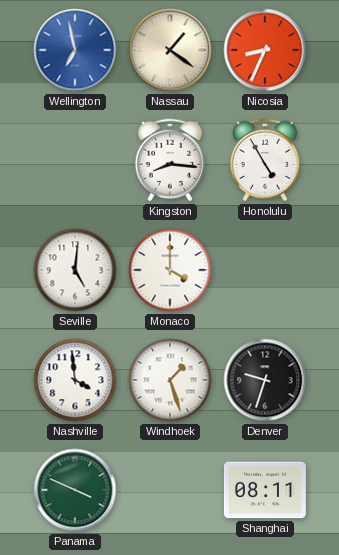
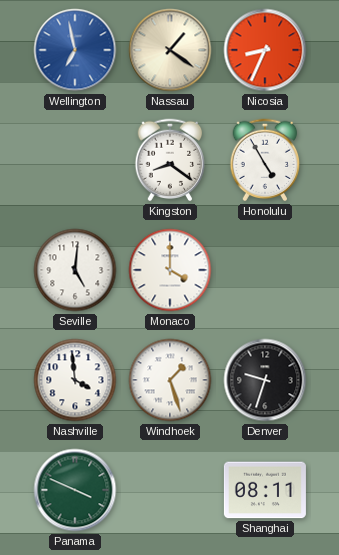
Kingston: 8:16 -> 8:21 (170, 160)
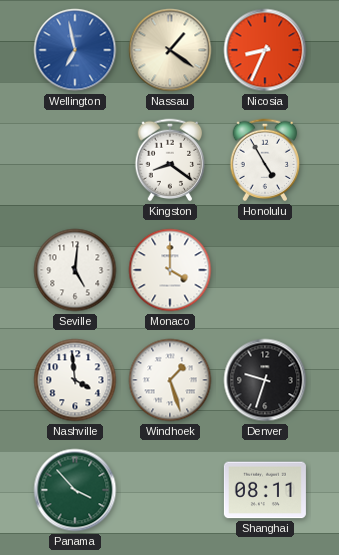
Panama: 3:49 -> 3:53 (75, 490)
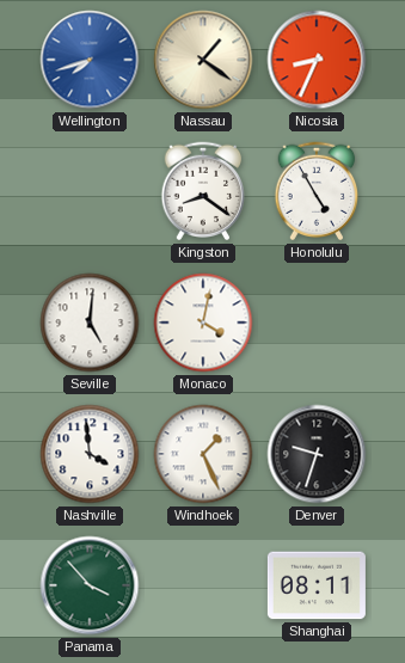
Wellington: 6:58 -> 7:42 (90, 60)
Monaco: 4:00 -> 4:02 (203, 323)
Windhoek: 1:27 -> 1:26 (203, 454)
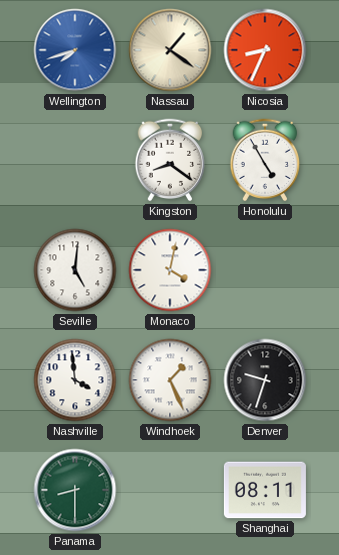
Panama: 3:53 -> 8:30 (75, 490)
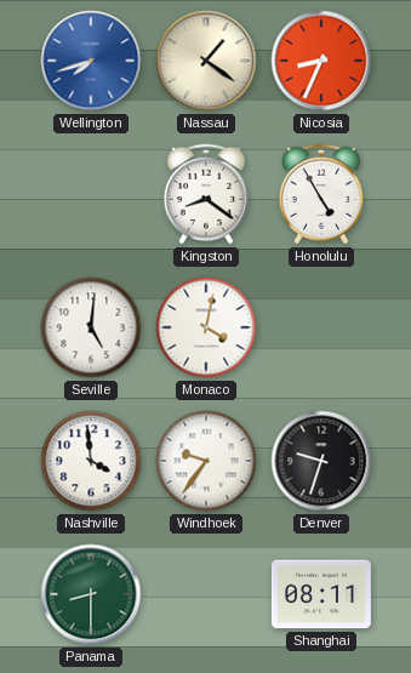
Windhoek: 1:26 -> 9:36 (206, 461)
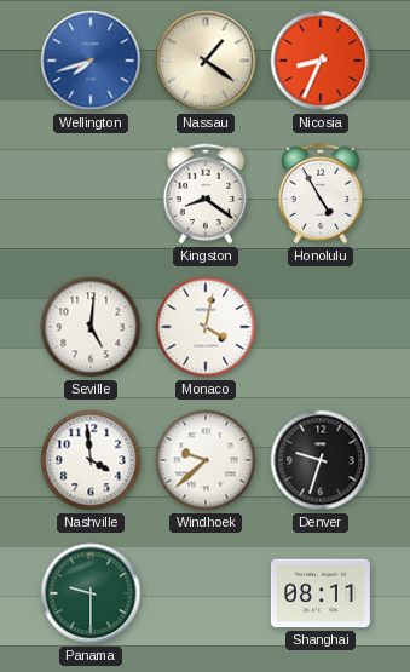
Windhoek: 9:36 -> 9:38 (206, 460)
Panama: 8:30 -> 9:30 (91, 593)
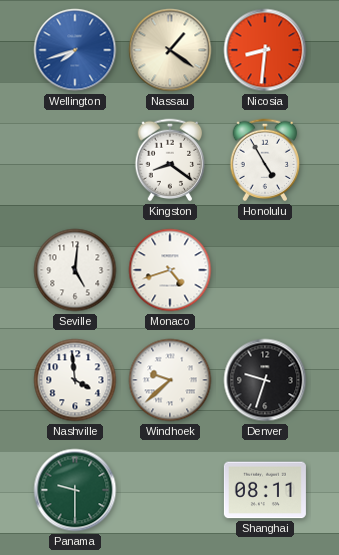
Nicosia: 8:34 -> 8:31 (265, 50)
Monaco: 4:02 -> 4:42 (170, 270)
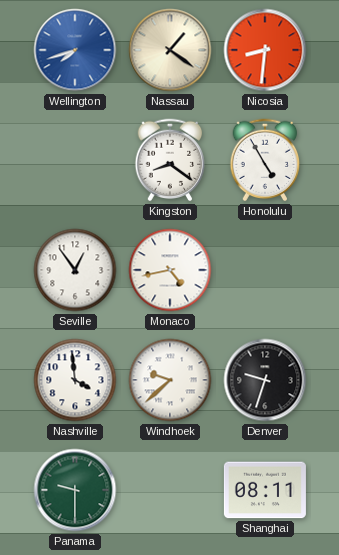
Seville: 5:01 -> 12:54 (75, 270)
Monaco: 4:42 -> 4:43 (170, 270)
